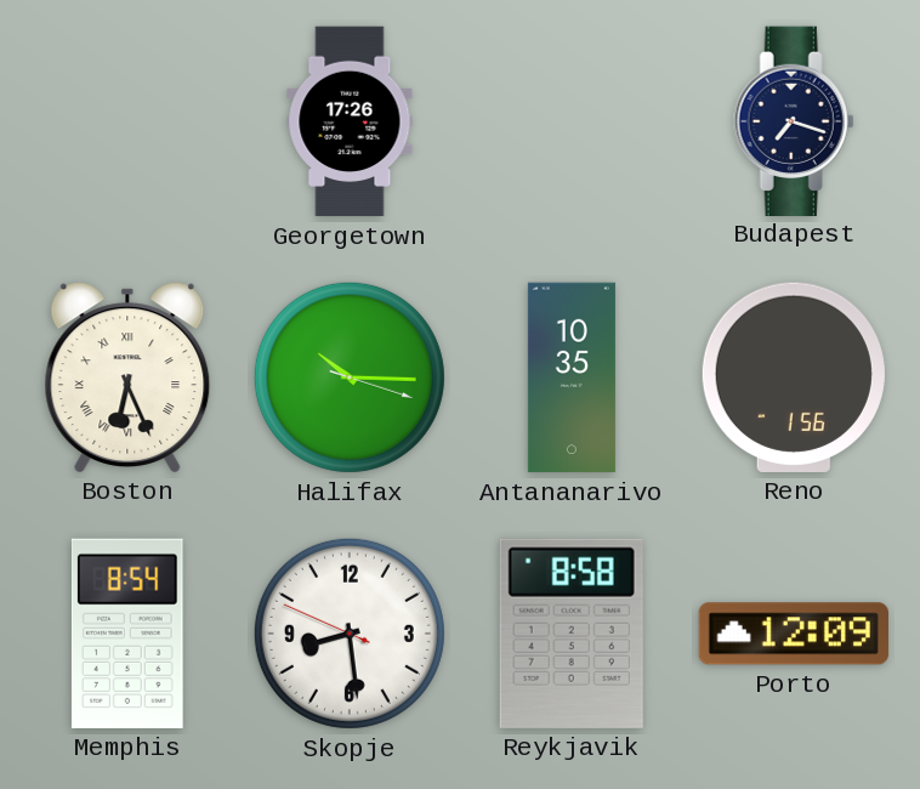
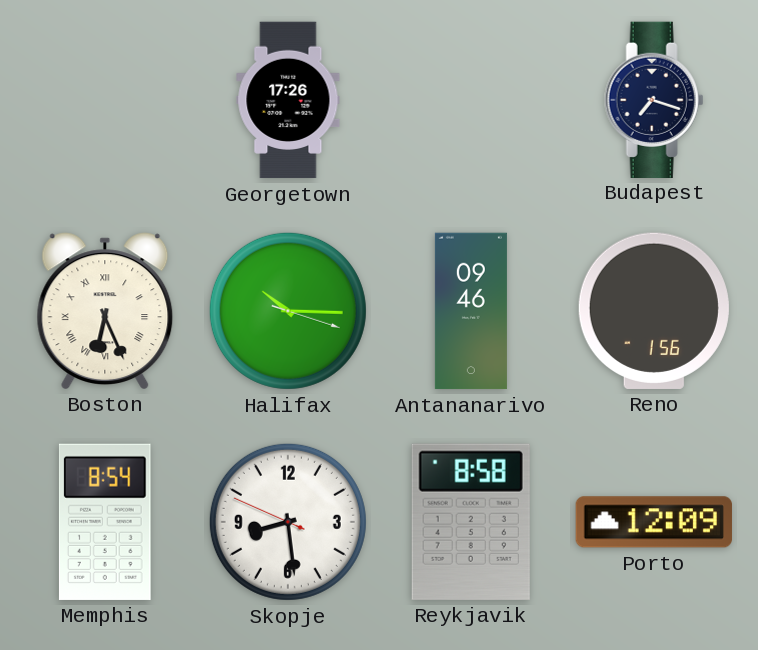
Antananarivo: 10:35 -> 09:46 (471, 311)
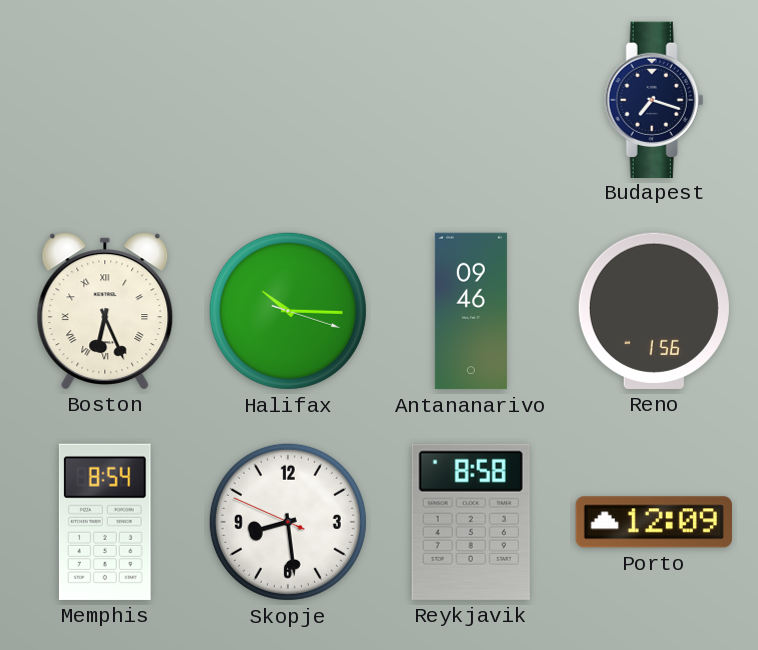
Georgetown: 17:26 -> none (288, 100)
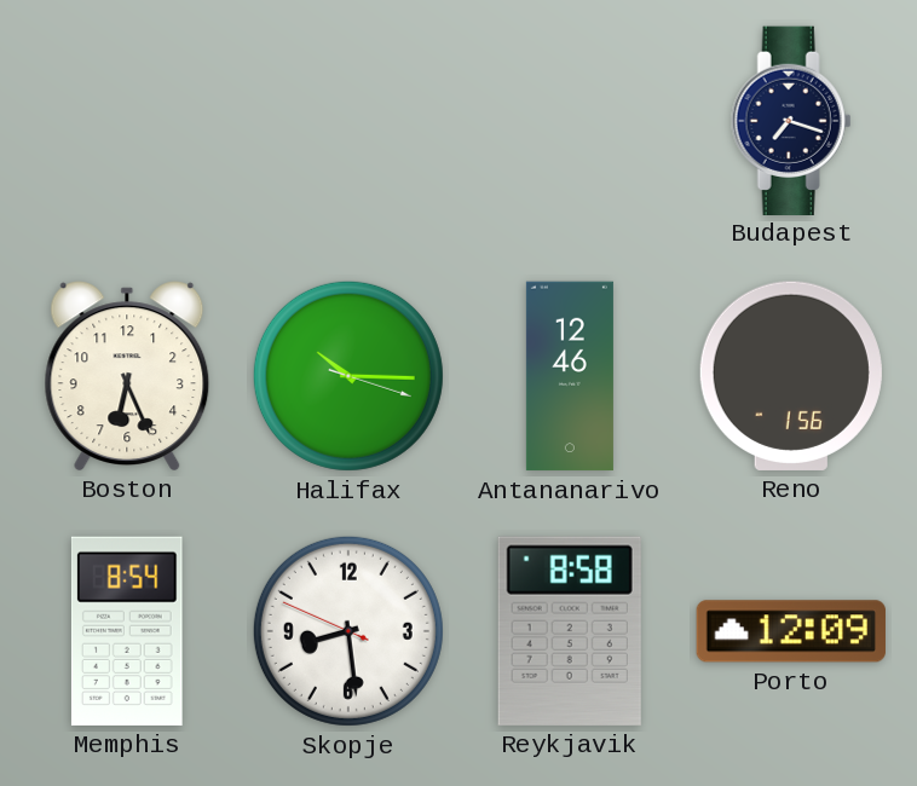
Boston numerals: Roman -> Arabic (127, 376)
Antananarivo: 09:46 -> 12:46 (570, 376)
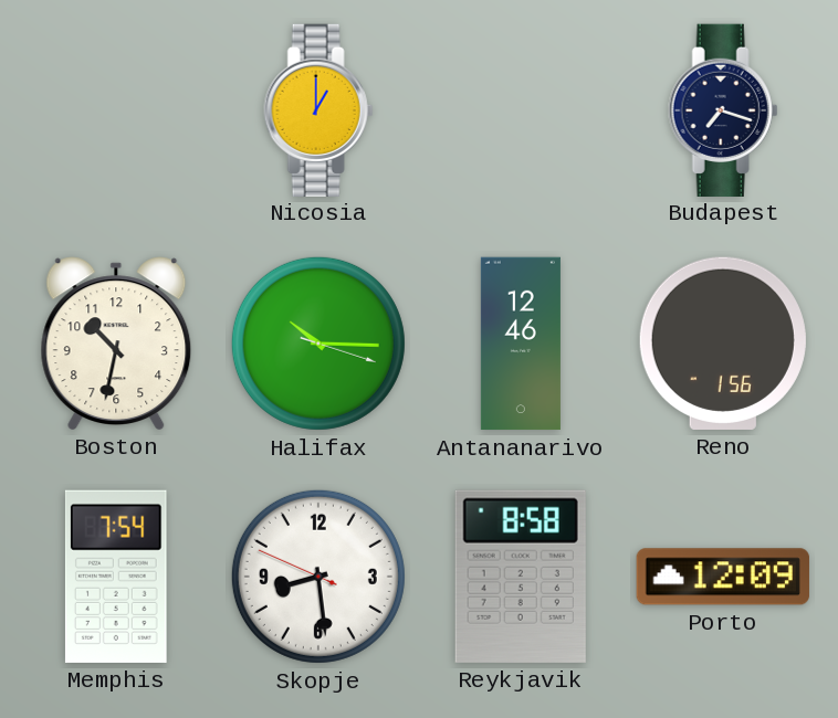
Nicosia: none -> 1:00 (318, 109)
Boston: 6:26 -> 10:32 (116, 344)
Memphis: 8:54 -> 7:54 (116, 577)
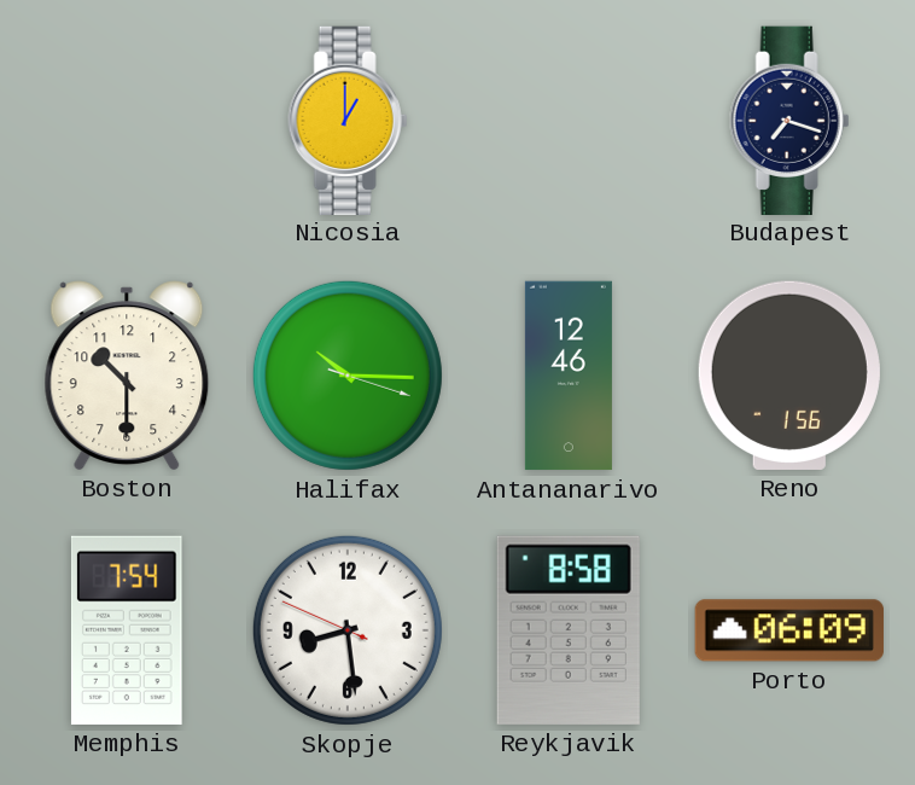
Boston: 10:32 -> 10:30 (127, 376)
Porto: 12:09 -> 06:09 (789, 630)
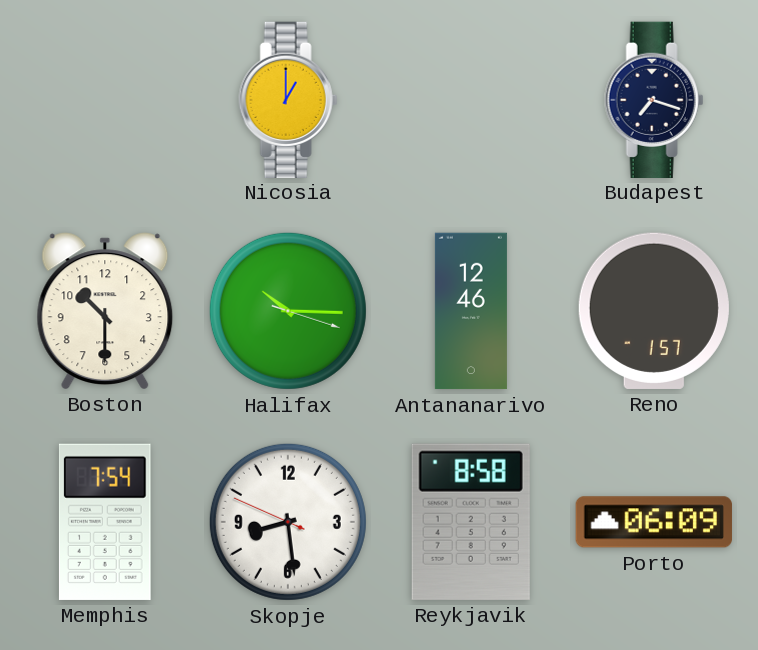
Reno: 1:56 -> 1:57 (654, 311)
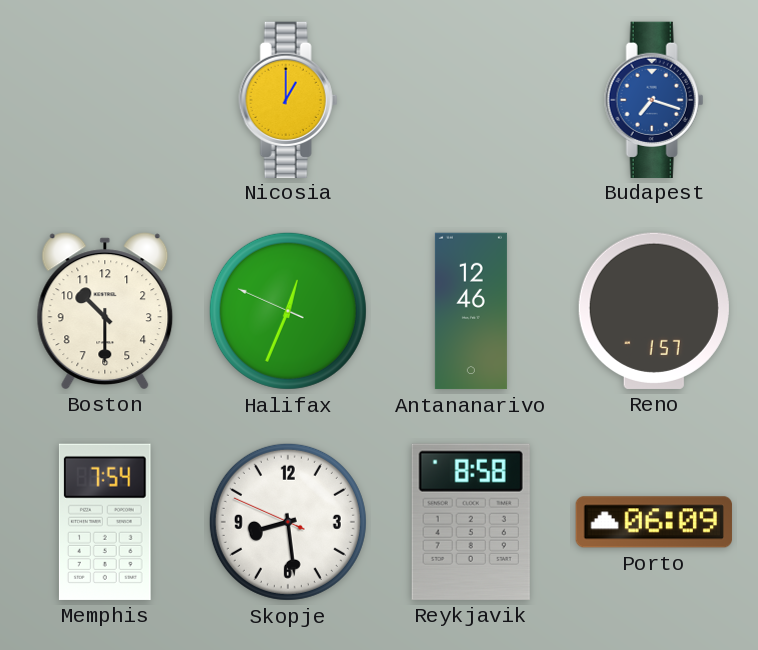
Budapest dial: navy -> blue (654, 99)
Halifax: 10:15 -> 12:33 (288, 311)
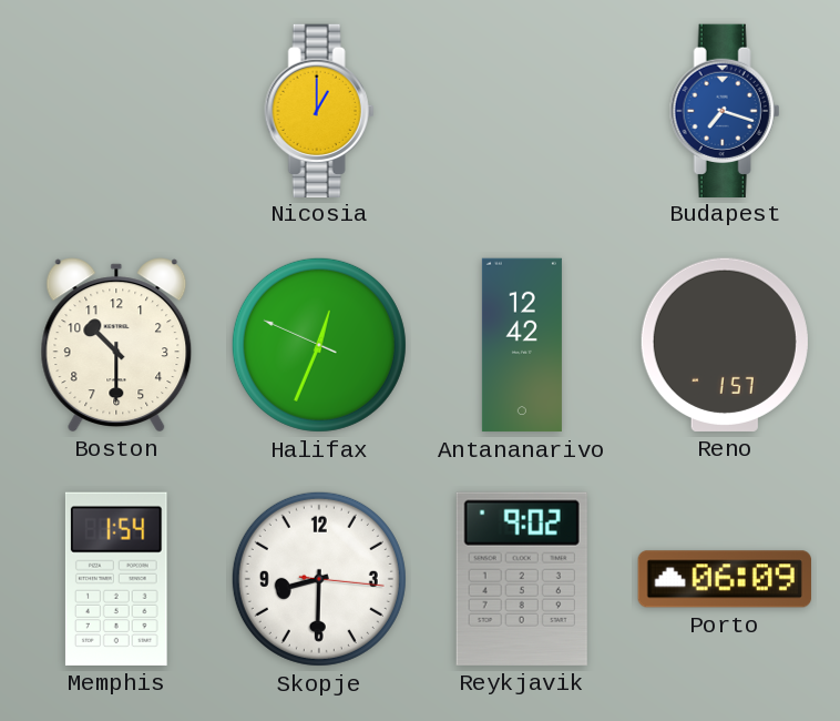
Antananarivo: 12:46 -> 12:42 (522, 345)
Memphis: 7:54 -> 1:54 (116, 579)
Skopje: 8:28 -> 8:30 (319, 579)
Reykjavik: 8:58 -> 9:02 (522, 579)
